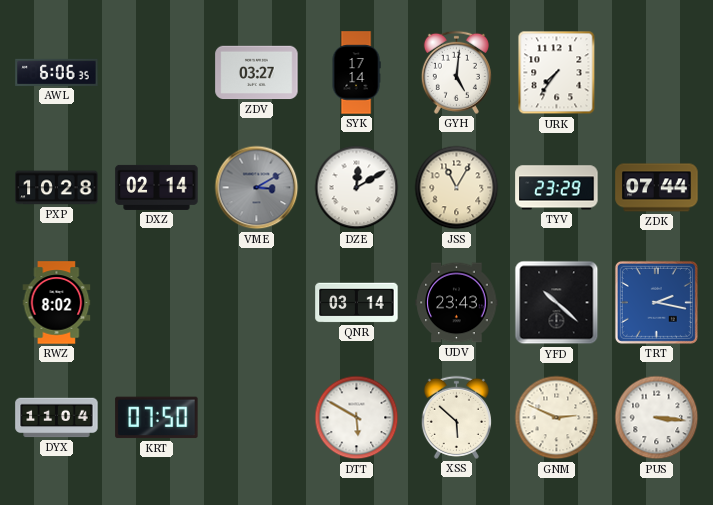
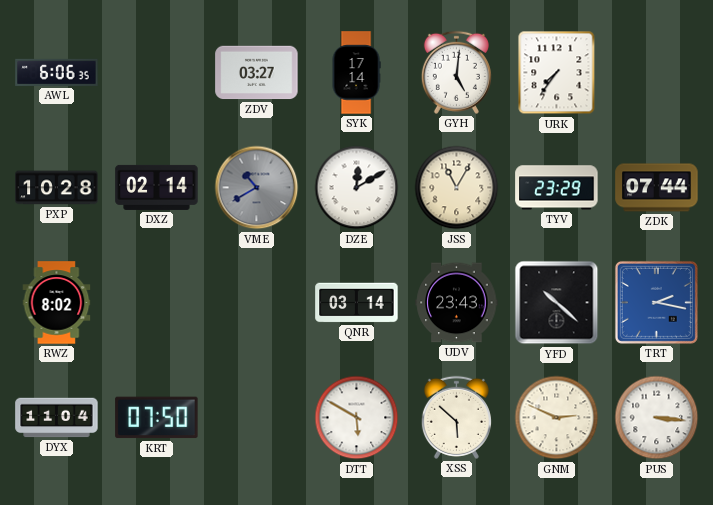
VME: 3:10 -> 10:40 (257, 188)
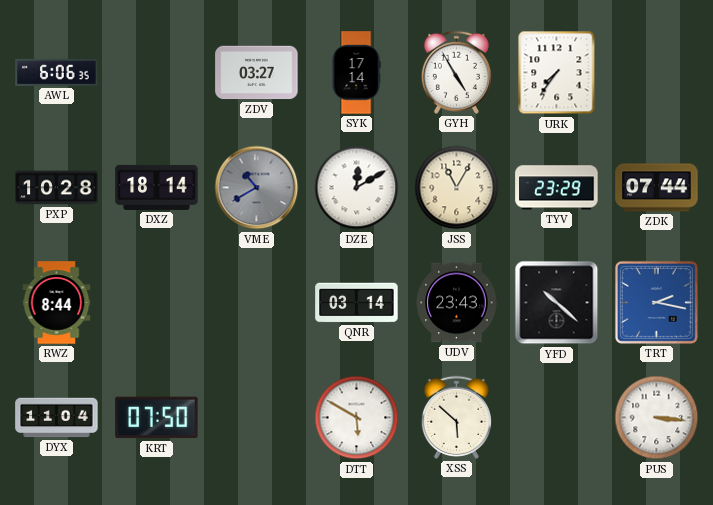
GYH: 5:01 -> 4:55 (456, 72)
DXZ: 02:14 -> 18:14 (157, 187)
RWZ: 8:02 -> 8:44 (57, 303)
GNM: 2:49 -> none (557, 418)
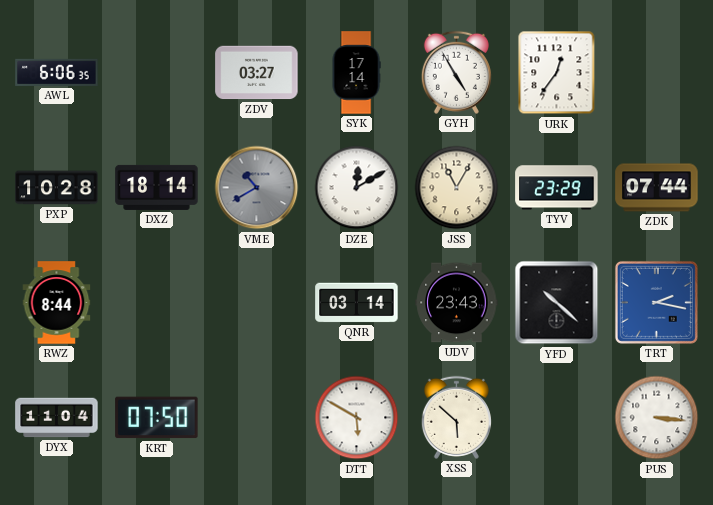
URK: 7:36 -> 12:36 (557, 73)
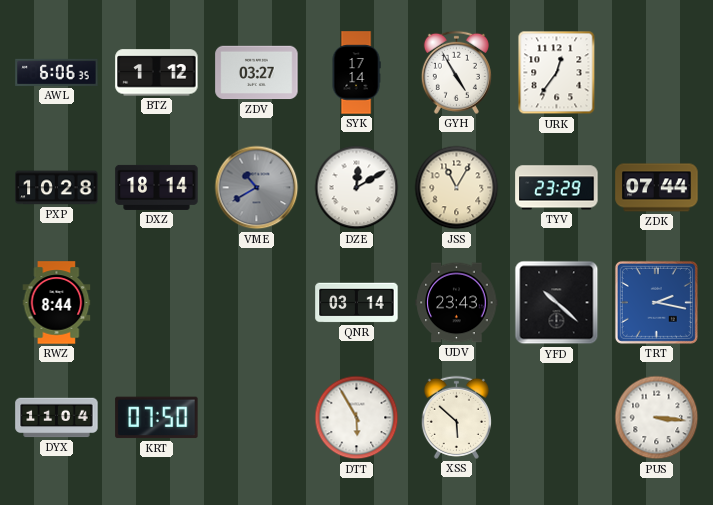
BTZ: none -> 1:12 (157, 73)
DTT: 5:50 -> 5:55 (357, 418)
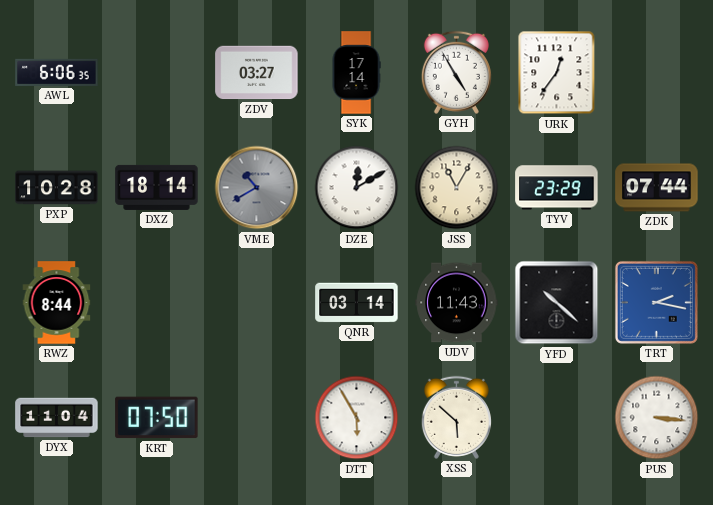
BTZ: 1:12 -> none (157, 73)
UDV: 23:43 -> 11:43 (457, 303)
